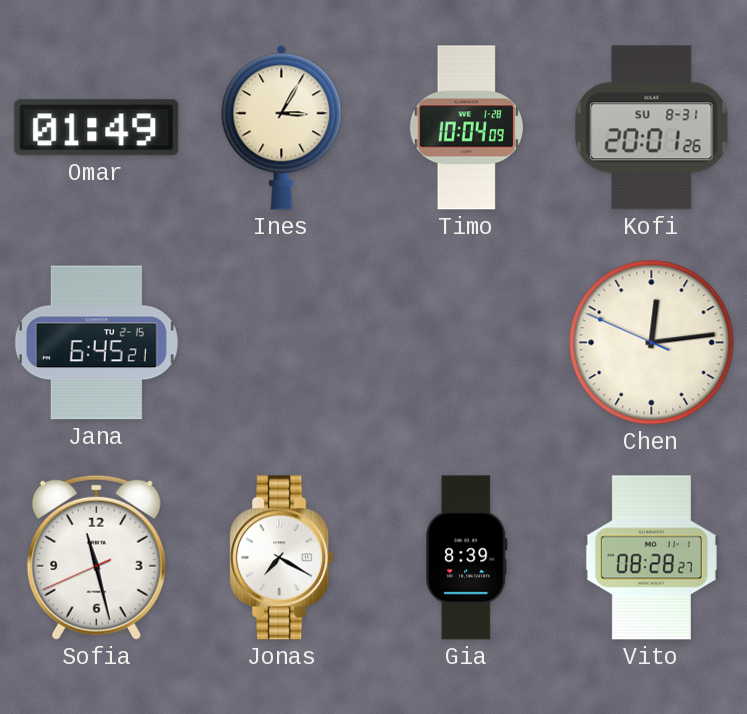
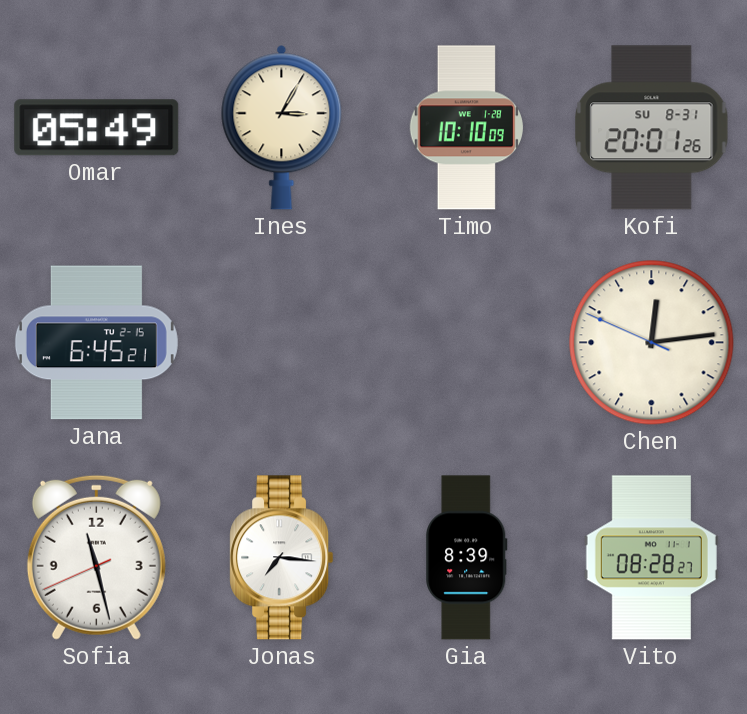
Omar: 01:49 -> 05:49 (97, 128)
Timo: 10:04 -> 10:10 (466, 128)
Jonas: 7:20 -> 7:16 (282, 558)
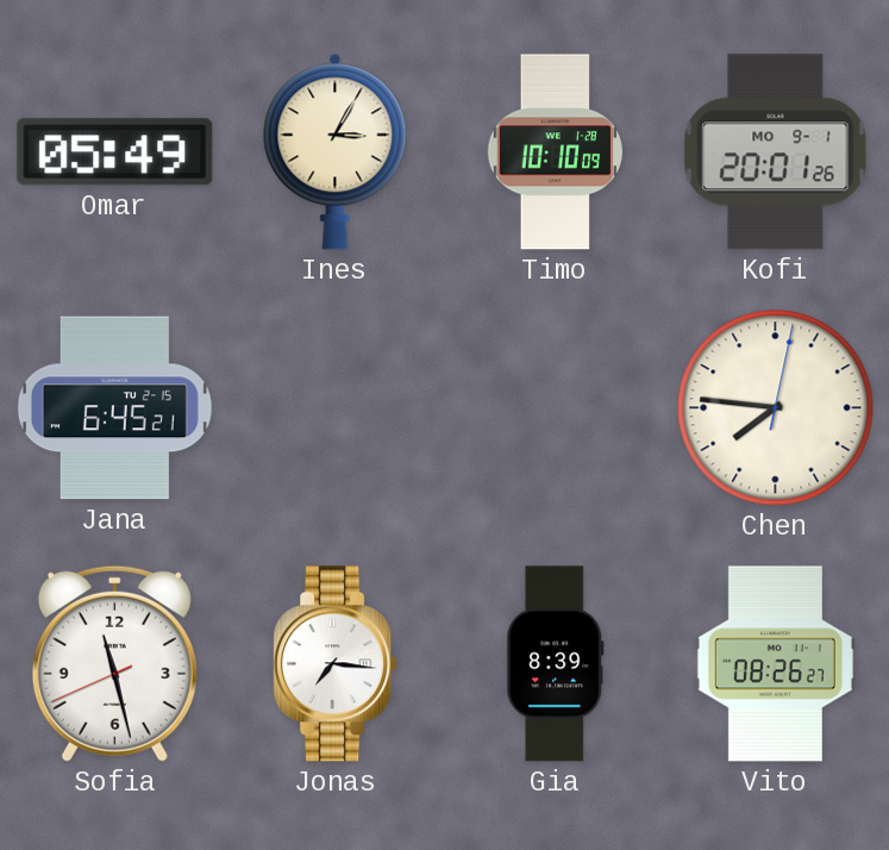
Kofi date: SU 8-31 -> MO 9-1 (776, 152)
Chen: 12:13 -> 7:46 (776, 408)
Vito: 08:28 -> 08:26 (775, 664)
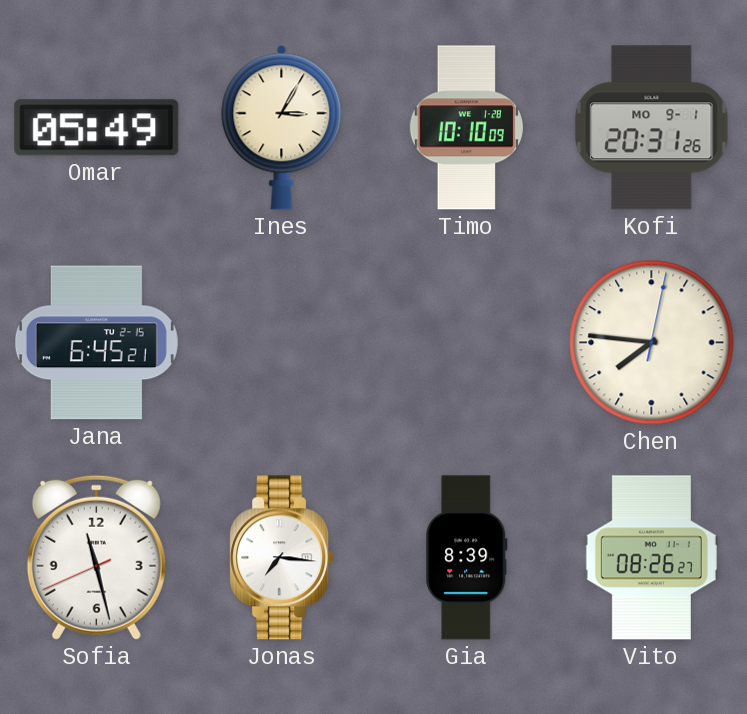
Kofi: 20:01 -> 20:31 (652, 128)
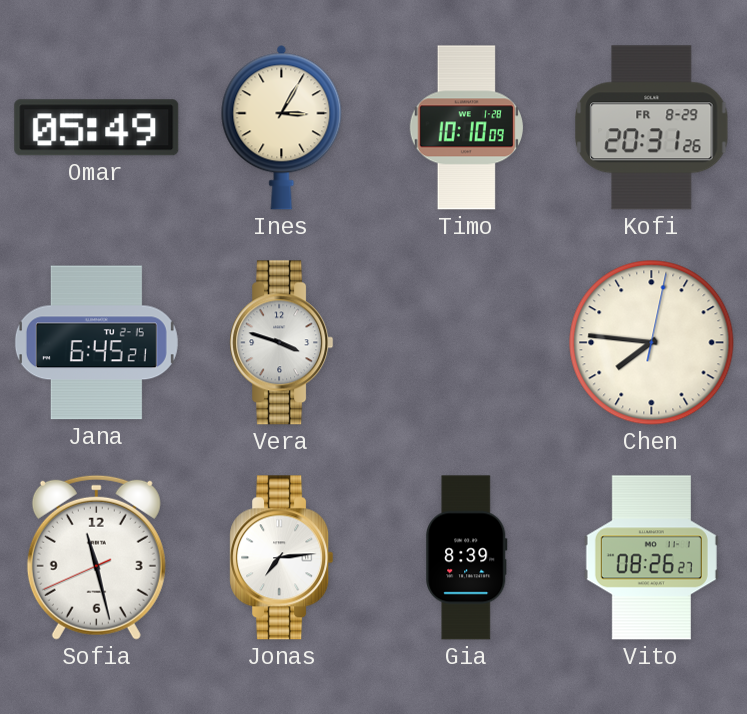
Kofi date: MO 9-1 -> FR 8-29 (652, 128)
Vera: none -> 3:48 (282, 343)
Jonas: 7:16 -> 7:14 (282, 558)
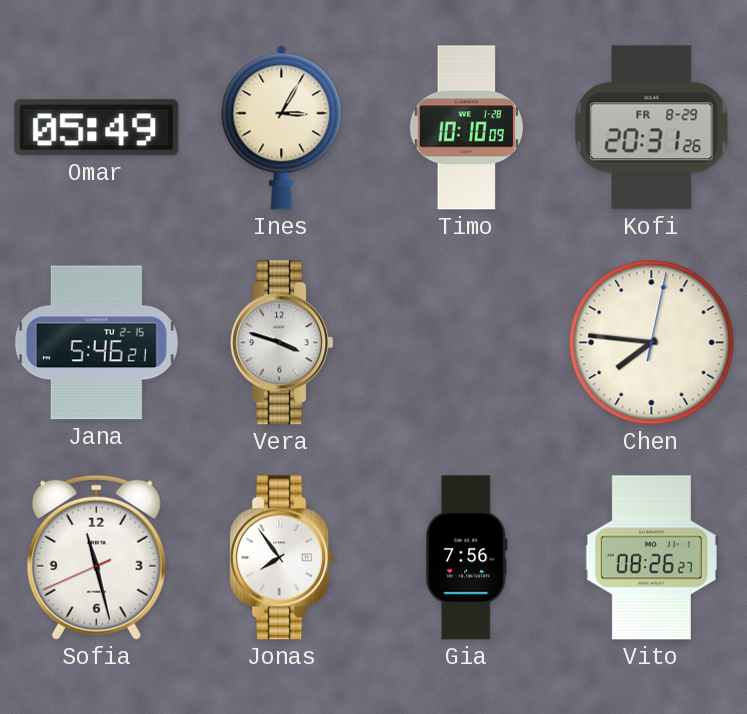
Jana: 6:45 -> 5:46 (96, 343)
Jonas: 7:14 -> 7:54 (282, 558)
Gia: 8:39 -> 7:56 (467, 558)
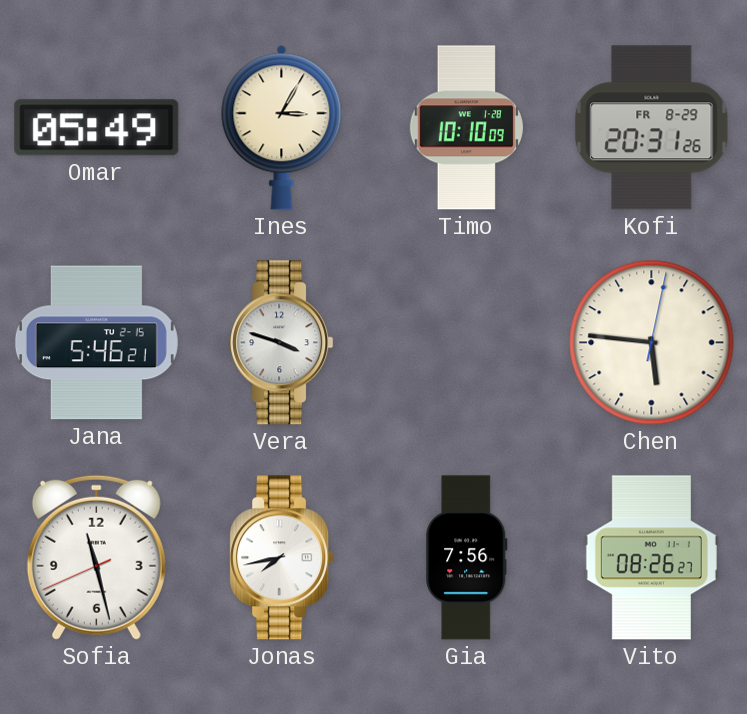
Chen: 7:46 -> 5:46 (652, 343)
Jonas: 7:54 -> 7:43 (282, 558)
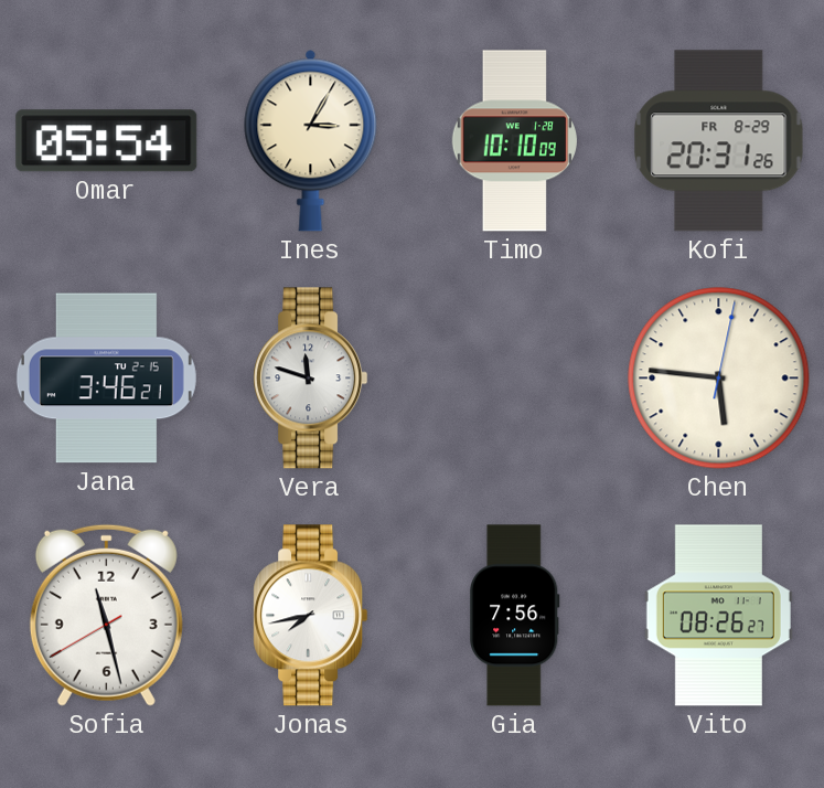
Omar: 05:49 -> 05:54 (107, 141)
Jana: 5:46 -> 3:46 (106, 379)
Vera: 3:48 -> 11:48 (311, 379)
Sofia: 11:27:41 -> 11:27:40 (106, 615)
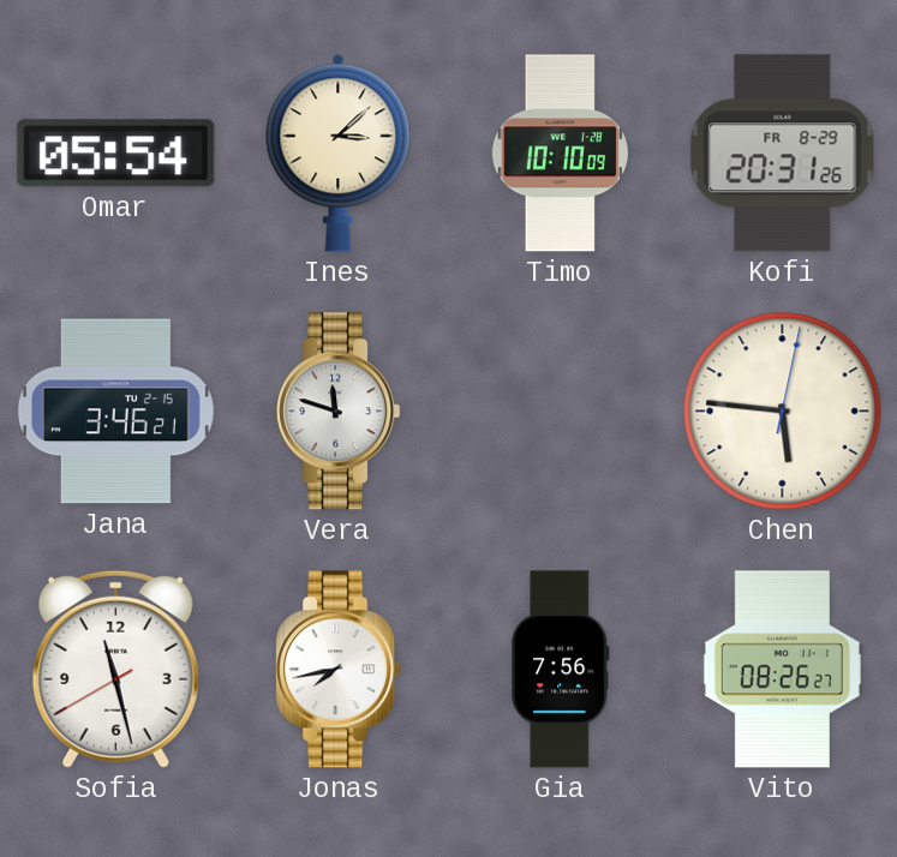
Ines: 3:05 -> 3:08 (339, 152)
